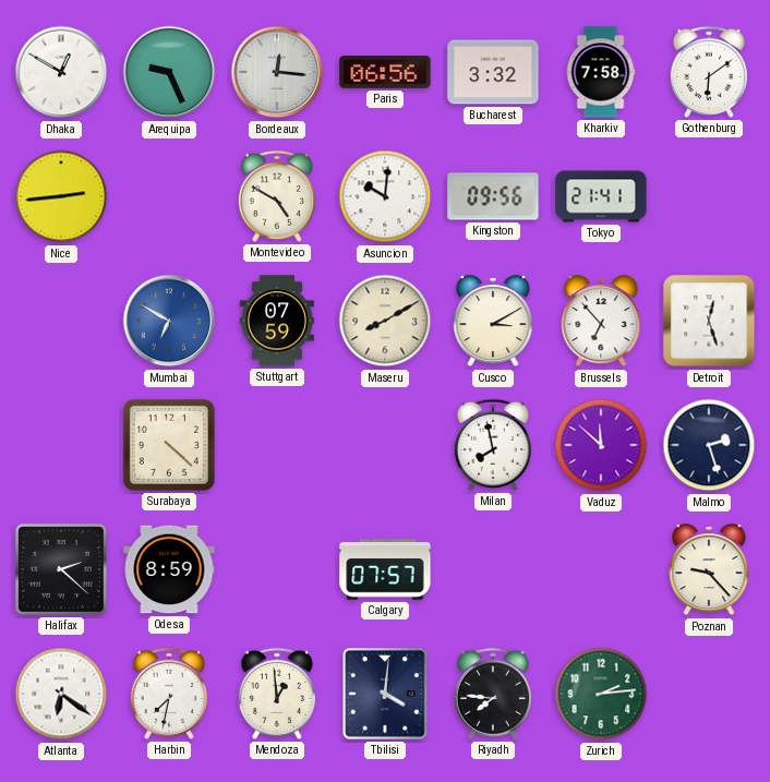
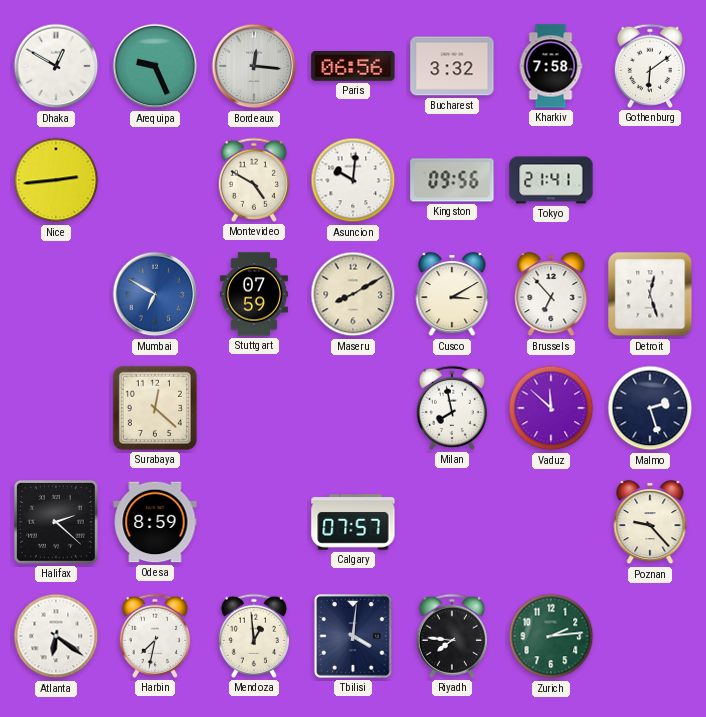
Surabaya: 4:22 -> 12:22 (155, 408)
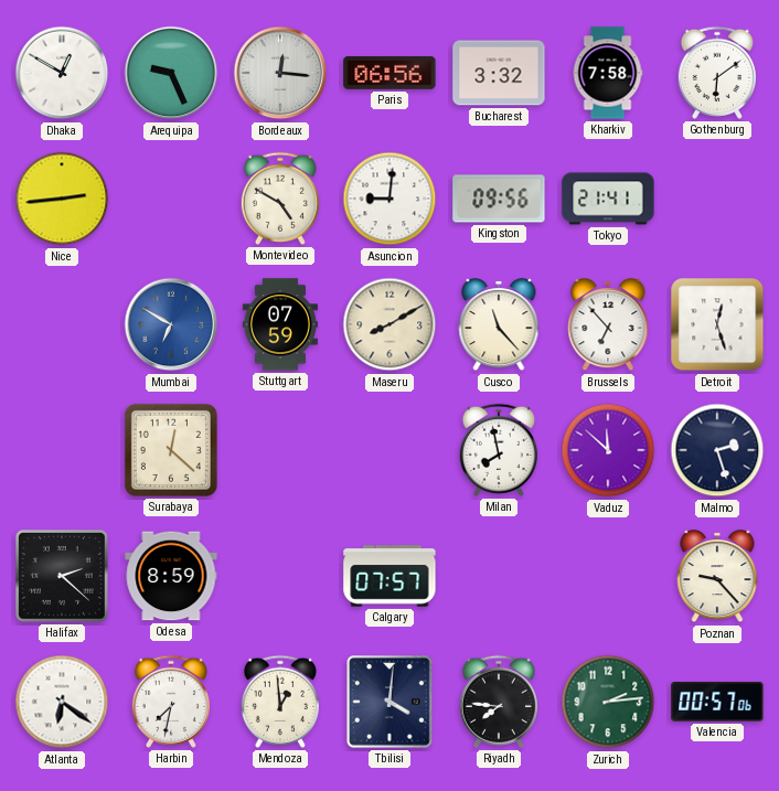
Asuncion: 10:01 -> 9:01 (390, 199)
Cusco: 3:10 -> 11:23 (499, 325)
Valencia: none -> 00:57 (717, 702)
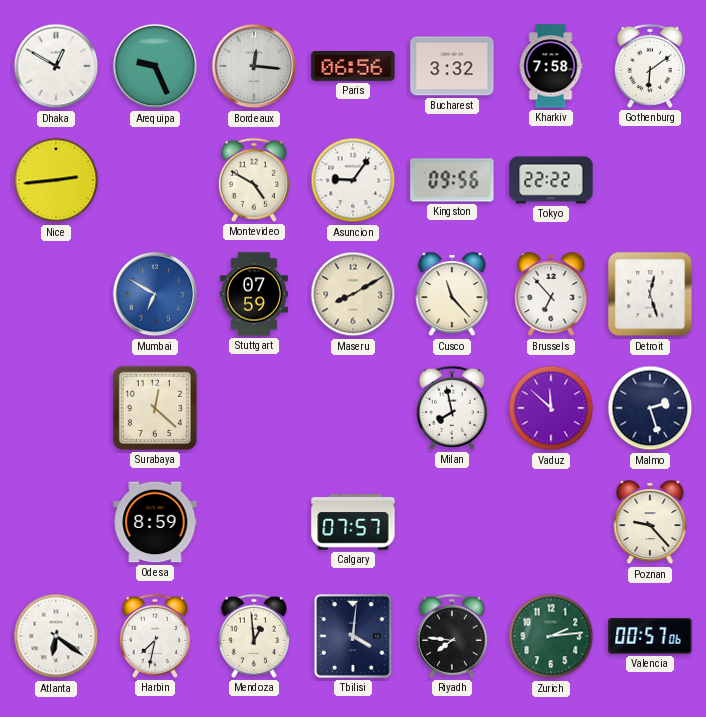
Asuncion: 9:01 -> 9:06 (353, 180)
Tokyo: 21:41 -> 22:22 (551, 180)
Halifax: 2:22 -> none (62, 576)
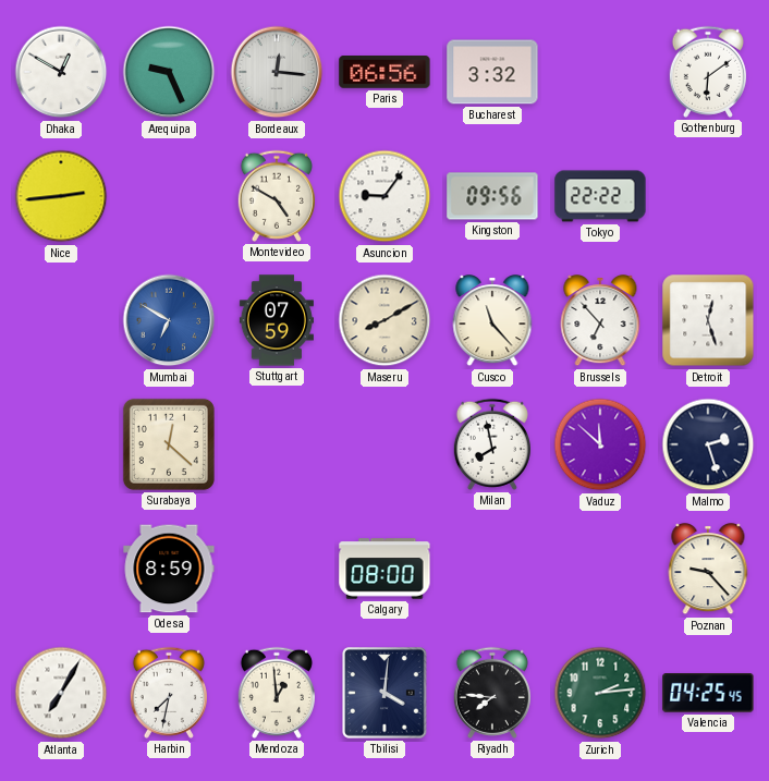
Kharkiv: 7:58 -> none (551, 66)
Calgary: 07:57 -> 08:00 (384, 569)
Atlanta: 6:21 -> 7:05 (61, 693)
Valencia: 00:57 -> 04:25 (708, 693)
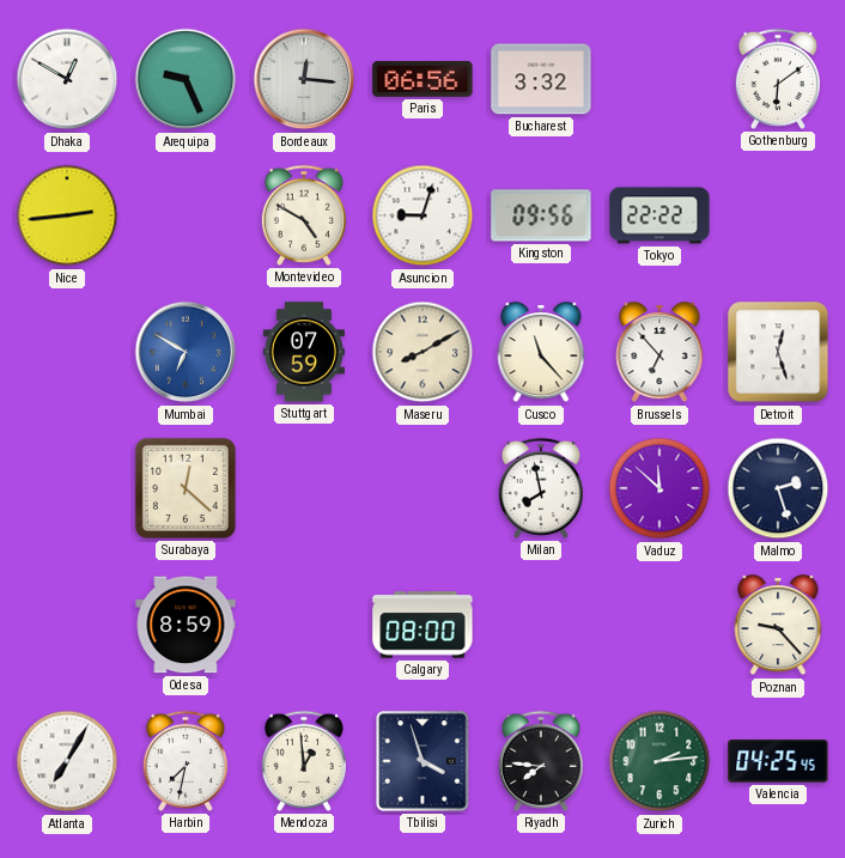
Asuncion: 9:06 -> 9:03 (423, 215)
Tbilisi: 4:01 -> 3:57 (424, 761)
